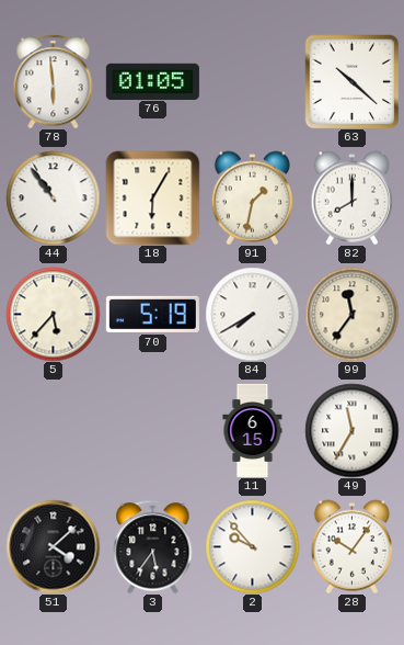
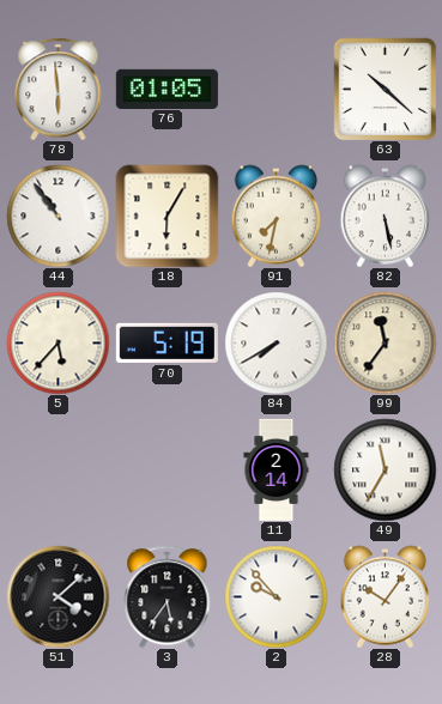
91: 1:32 -> 7:32 (277, 216)
82: 8:00 -> 5:28 (386, 216)
11: 6:15 -> 2:14 (277, 469)
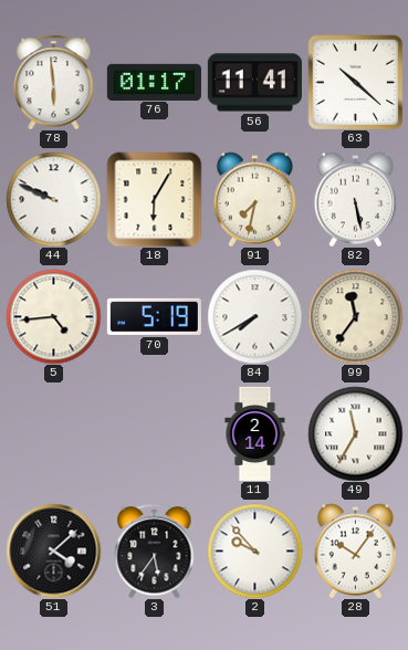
76: 01:05 -> 01:17 (154, 82)
56: none -> 11:41 (254, 83)
44: 10:54 -> 9:49 (53, 199)
5: 5:37 -> 4:44 (53, 316)
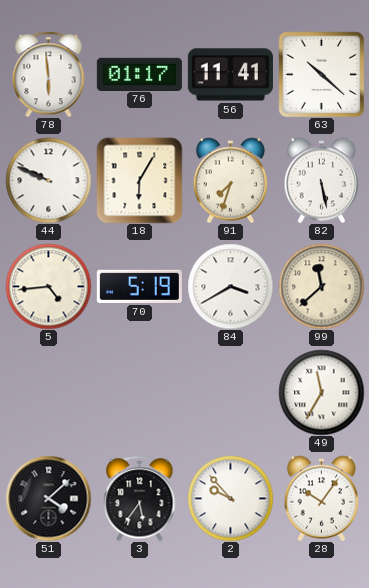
91: 7:32 -> 7:33 (231, 180)
84: 7:40 -> 3:40 (230, 286)
99: 11:36 -> 11:38 (321, 286)
11: 2:14 -> none (255, 433)
